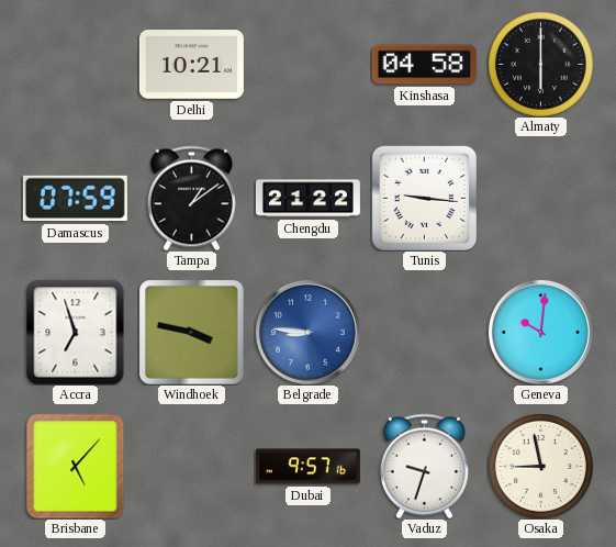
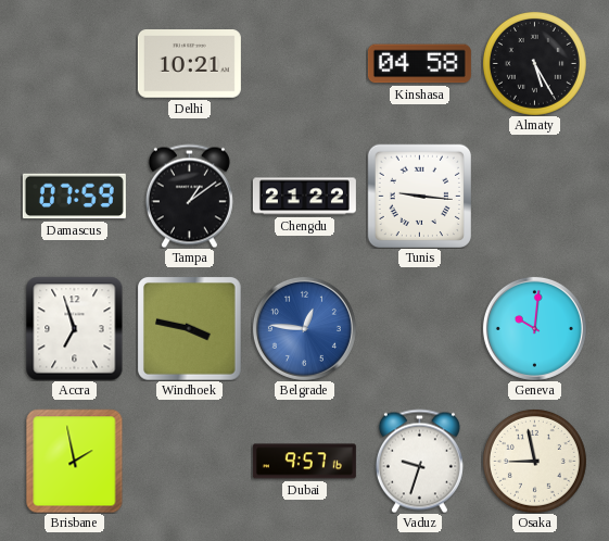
Almaty: 6:00 -> 5:25 (534, 63)
Belgrade: 8:46 -> 12:46 (304, 328)
Brisbane: 5:07 -> 1:58 (75, 461)
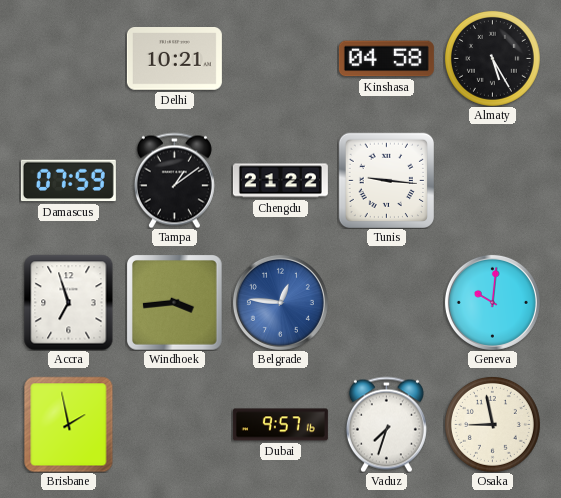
Windhoek: 3:47 -> 3:44 (174, 302)
Vaduz: 9:33 -> 7:33 (386, 424)
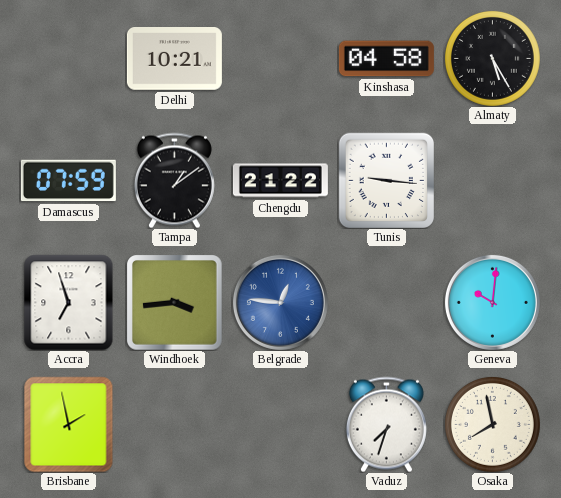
Dubai: 9:57 -> none (280, 425)
Osaka: 8:58 -> 7:58 (492, 424)
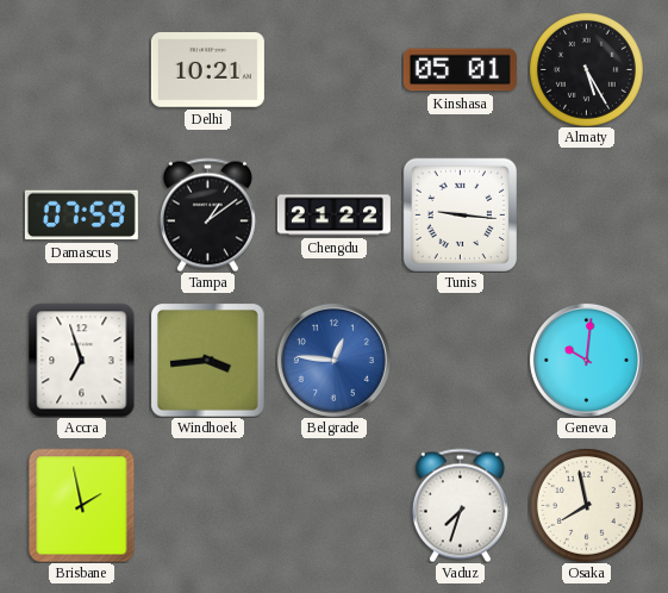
Kinshasa: 04:58 -> 05:01 (460, 70)
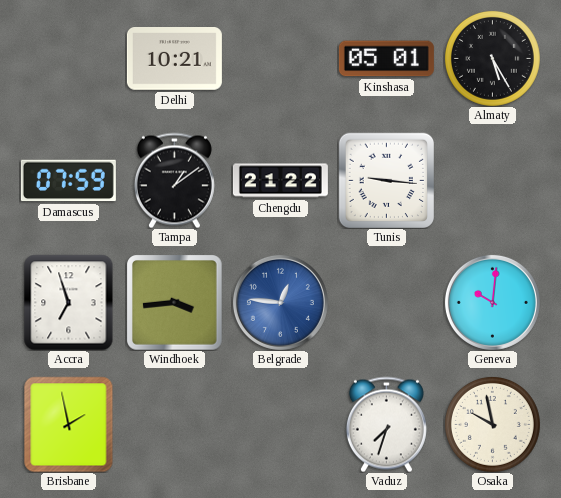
Osaka: 7:58 -> 9:58 (492, 424)
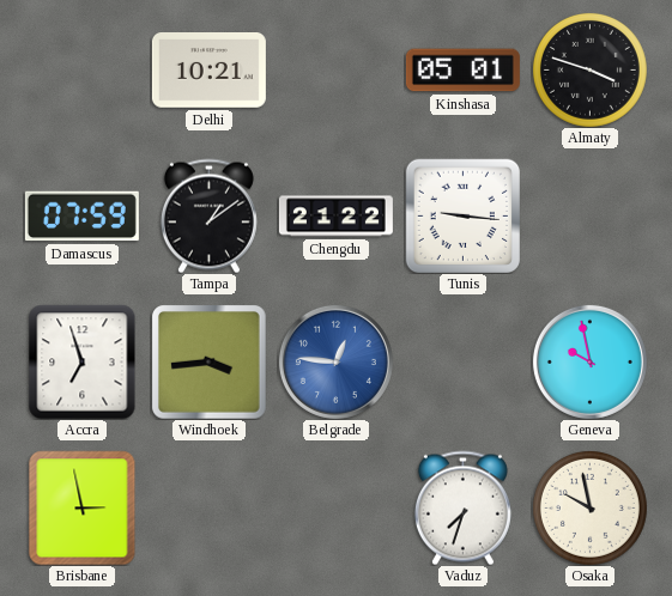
Almaty: 5:25 -> 3:48 (589, 69)
Geneva: 10:01 -> 9:58 (589, 361)
Brisbane: 1:58 -> 2:58 (83, 507)
